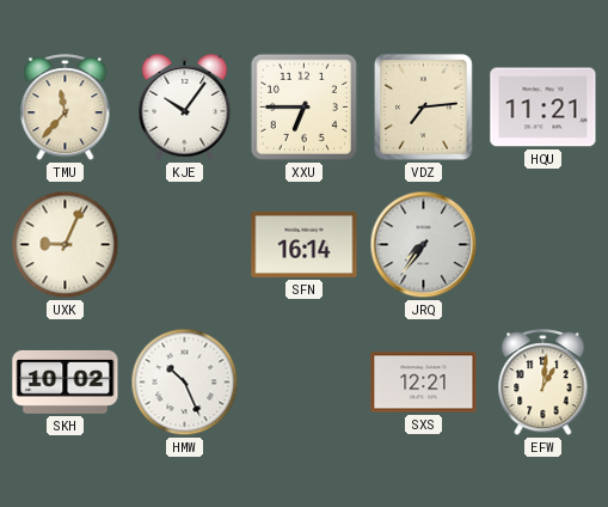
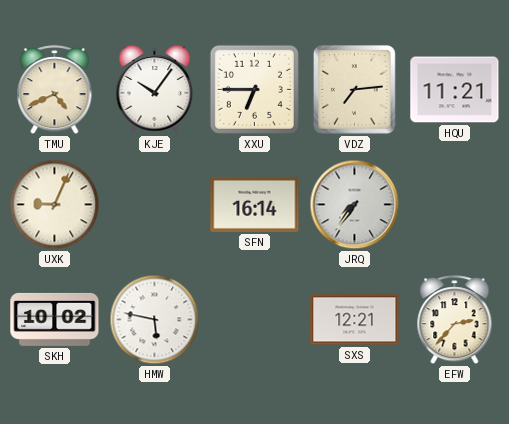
TMU: 11:37 -> 4:41 (55, 90)
HMW: 10:26 -> 5:47 (155, 320)
EFW: 1:01 -> 2:37 (455, 320)
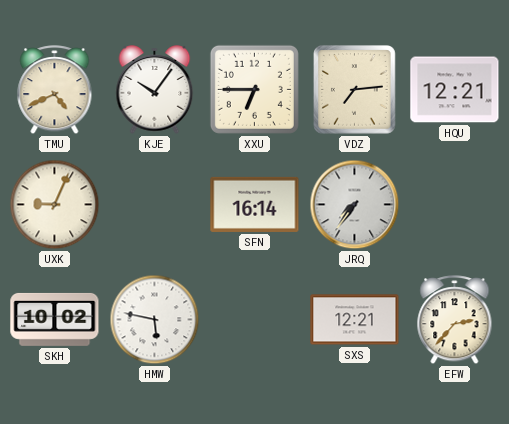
HQU: 11:21 -> 12:21 (455, 90)
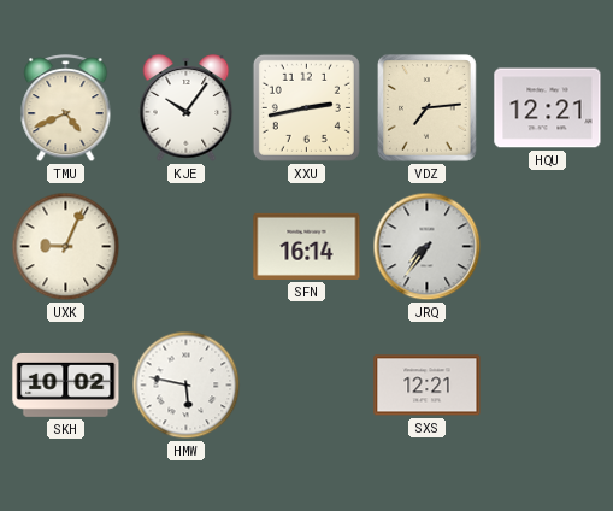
XXU: 6:45 -> 2:43 (306, 107)
EFW: 2:37 -> none (455, 320)
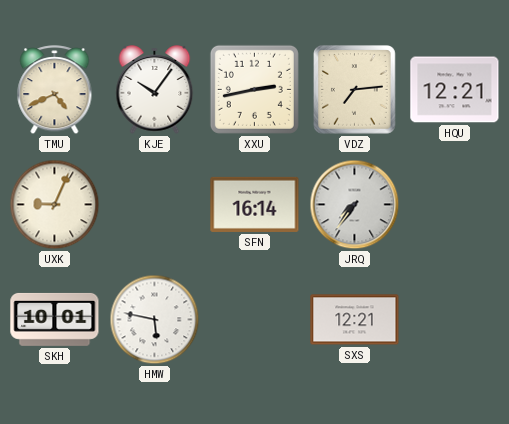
SKH: 10:02 -> 10:01 (55, 319)
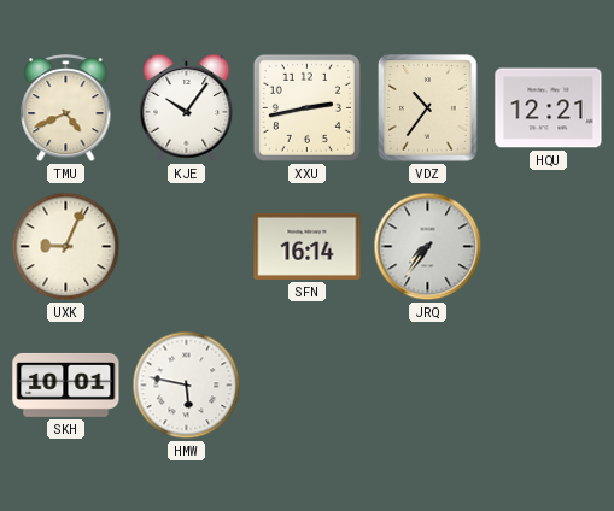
VDZ: 7:14 -> 10:36 (428, 108)
SXS: 12:21 -> none (355, 320)
